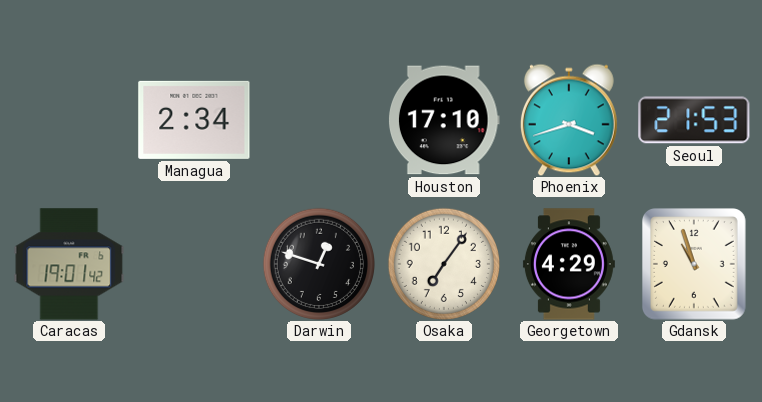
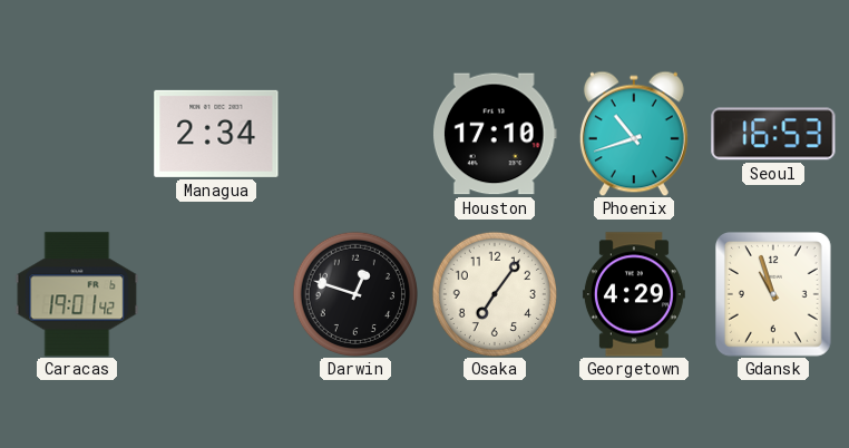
Phoenix: 3:42 -> 10:42 (634, 134)
Seoul: 21:53 -> 16:53 (773, 134)
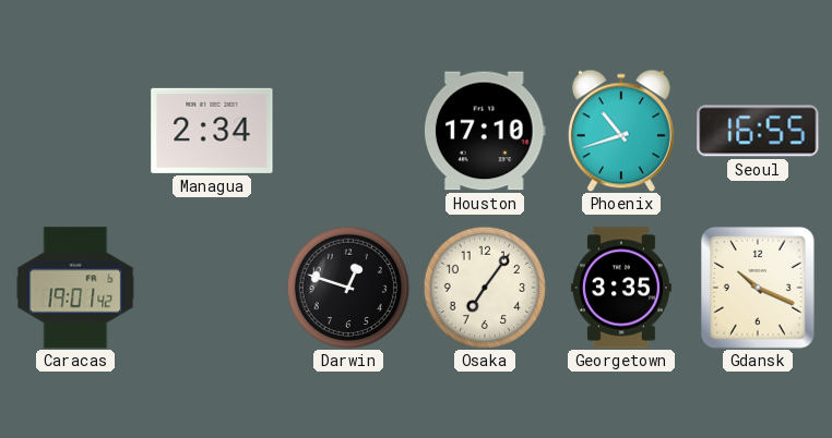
Seoul: 16:53 -> 16:55 (758, 131)
Georgetown: 4:29 -> 3:35 (621, 288)
Gdansk: 10:57 -> 10:19 (759, 289)
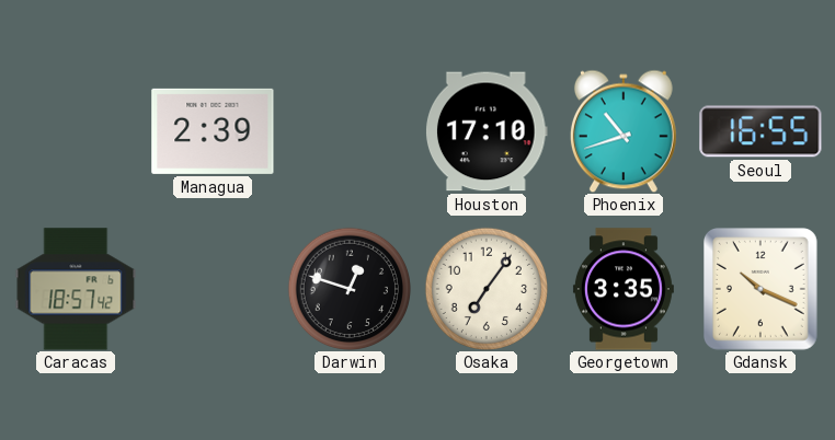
Managua: 2:34 -> 2:39 (213, 131)
Caracas: 19:01 -> 18:57 (76, 289)
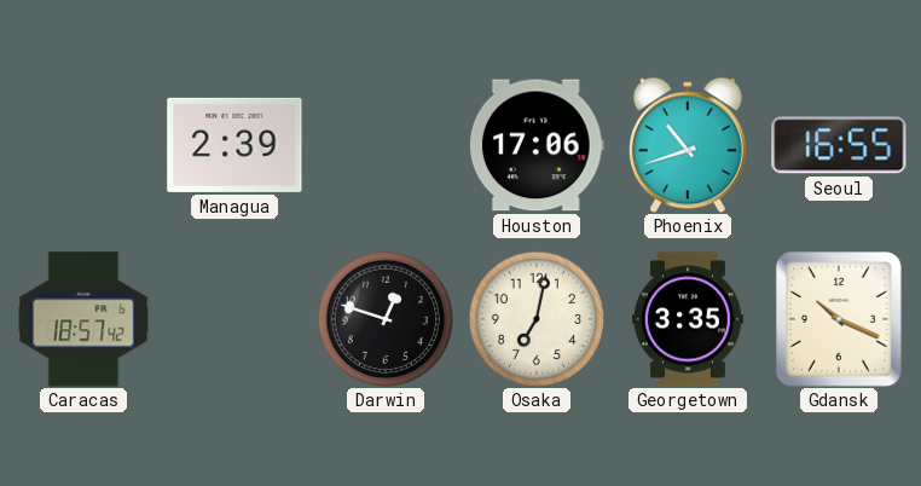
Houston: 17:10 -> 17:06 (537, 145)
Osaka: 7:06 -> 7:02 (535, 318)
